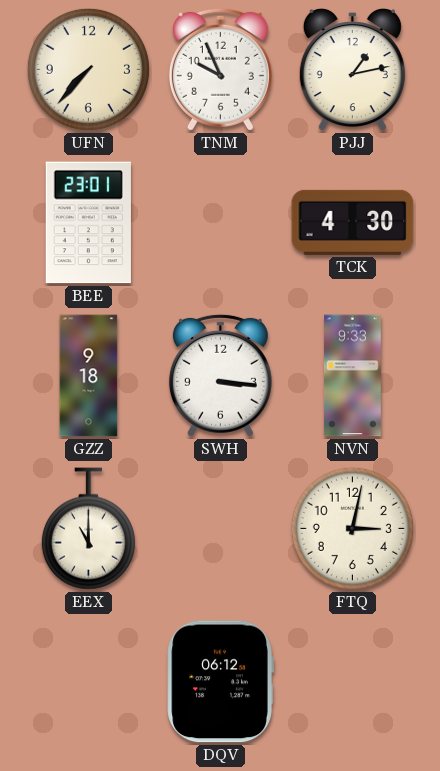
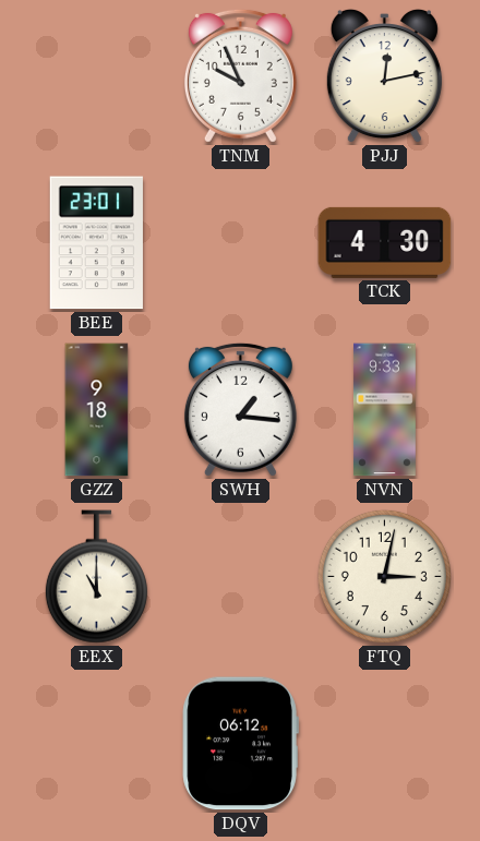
UFN: 7:37 -> none (88, 69)
PJJ: 1:13 -> 12:13 (384, 76)
SWH: 3:16 -> 1:16 (240, 409)
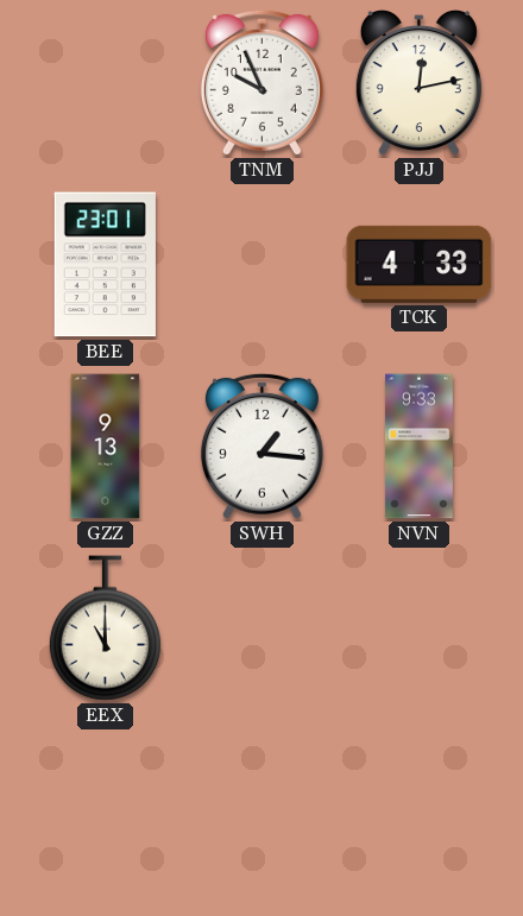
TCK: 4:30 -> 4:33 (420, 264)
GZZ: 9:18 -> 9:13 (106, 447)
FTQ: 3:02 -> none (384, 576)
DQV: 06:12 -> none (240, 744)
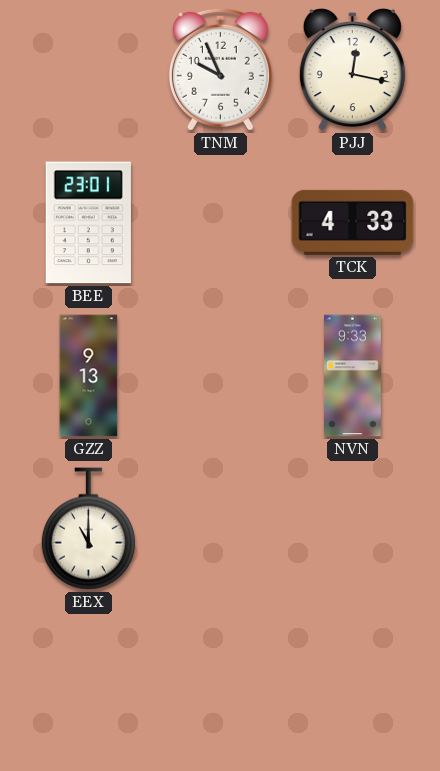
PJJ: 12:13 -> 12:17 (352, 70)
SWH: 1:16 -> none (261, 446)
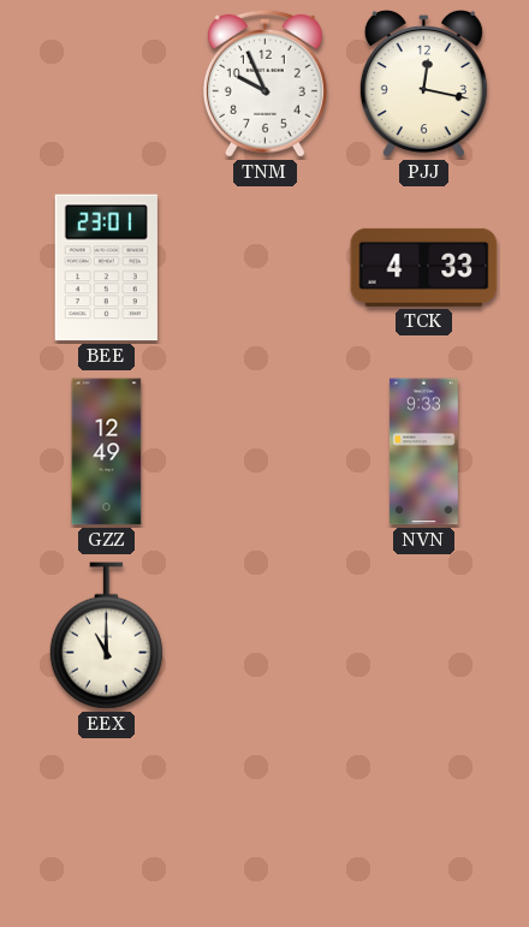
GZZ: 9:13 -> 12:49 (107, 452)
